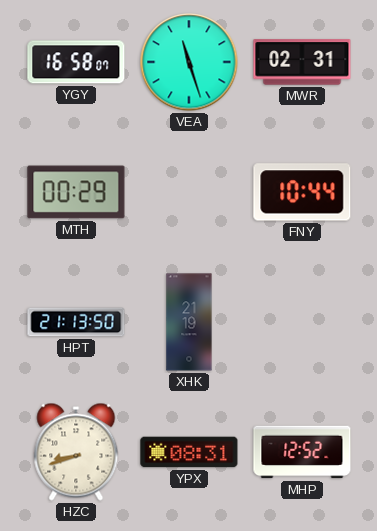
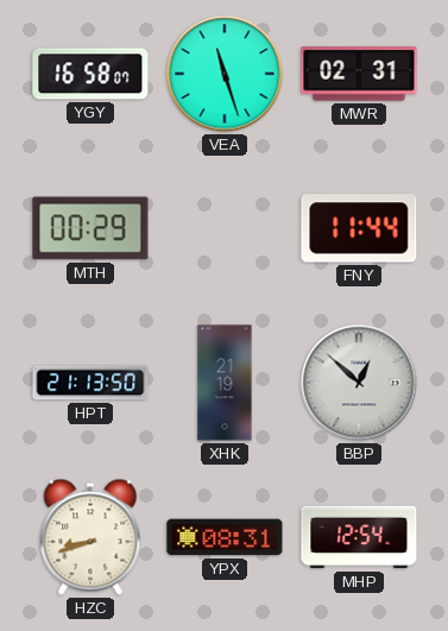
FNY: 10:44 -> 11:44 (359, 228)
BBP: none -> 12:52 (359, 383)
MHP: 12:52 -> 12:54 (359, 537)
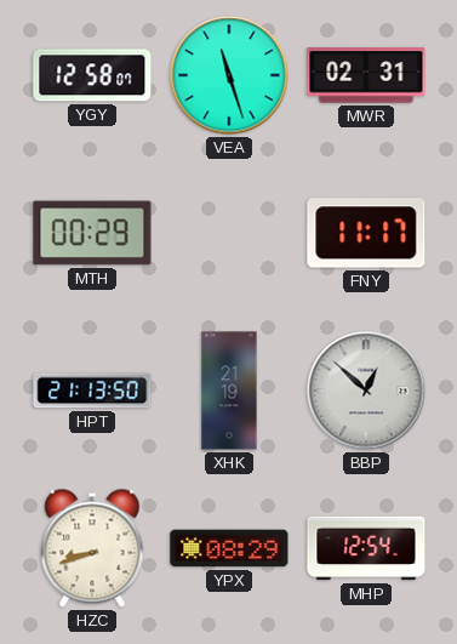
YGY: 16:58 -> 12:58 (92, 75)
FNY: 11:44 -> 11:17 (366, 233)
YPX: 08:31 -> 08:29 (229, 548)
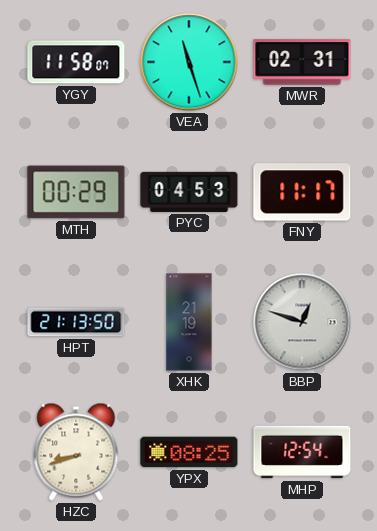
YGY: 12:58 -> 11:58 (76, 62)
PYC: none -> 04:53 (189, 192)
BBP: 12:52 -> 12:48 (302, 322)
YPX: 08:29 -> 08:25 (189, 452)
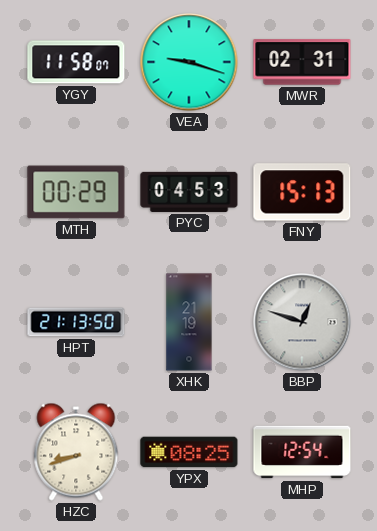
VEA: 11:27 -> 9:18 (189, 62)
FNY: 11:17 -> 15:13 (302, 192)
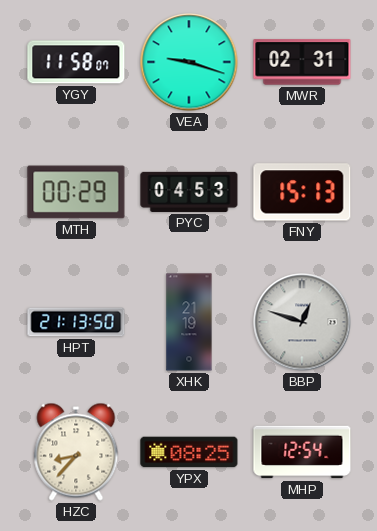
HZC: 8:42 -> 8:37 (76, 452)
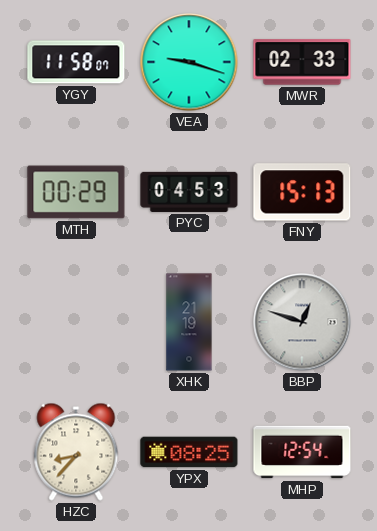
MWR: 02:31 -> 02:33 (302, 62)
HPT: 21:13 -> none (76, 322)
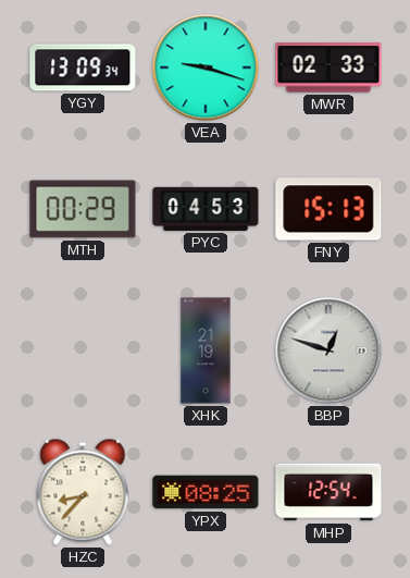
YGY: 11:58 -> 13:09 (83, 67)
